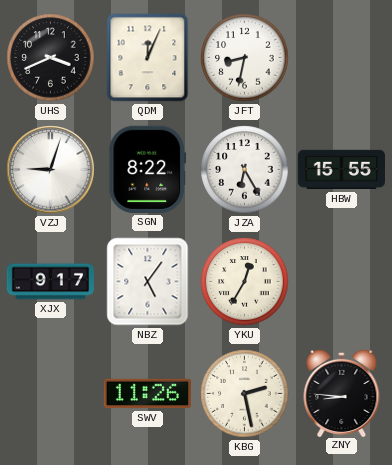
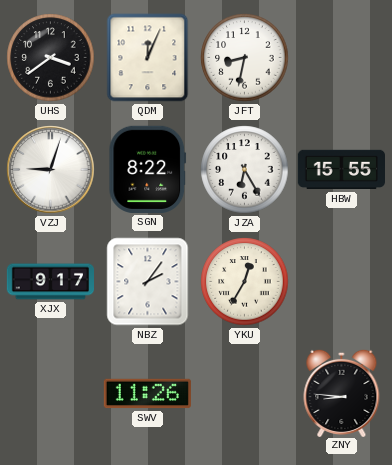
UHS: 3:41 -> 3:39 (51, 58)
NBZ: 5:06 -> 2:06 (148, 282)
KBG: 2:28 -> none (245, 394)
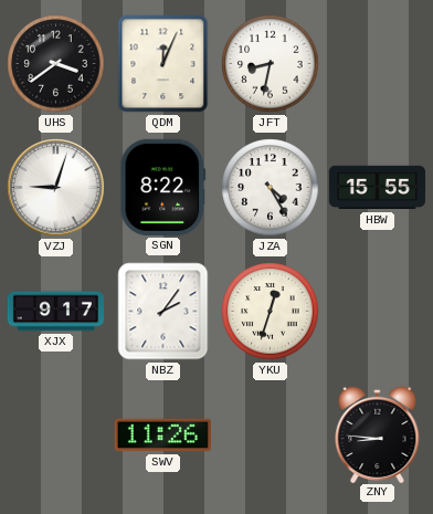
JZA: 6:25 -> 4:25 (271, 188)
YKU: 12:35 -> 12:33 (271, 312)
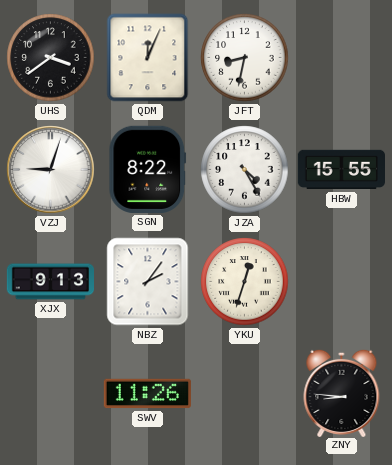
XJX: 9:17 -> 9:13 (50, 282)
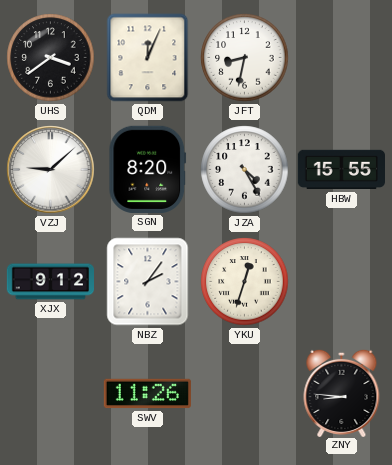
VZJ: 9:03 -> 9:08 (51, 170)
SGN: 8:22 -> 8:20 (148, 169)
XJX: 9:13 -> 9:12 (50, 282)
